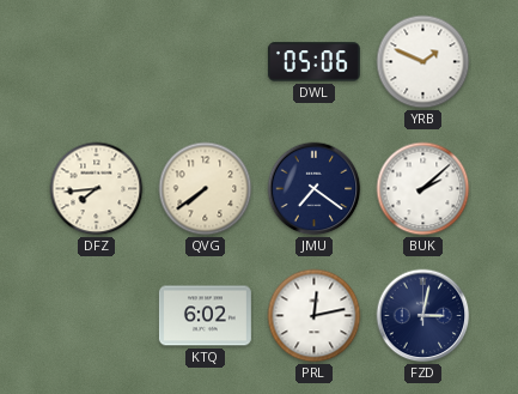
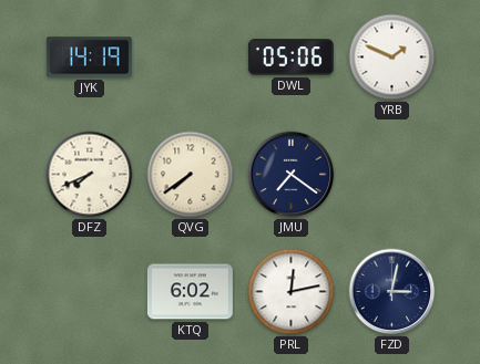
JYK: none -> 14:19 (89, 58)
DFZ: 7:44 -> 7:41 (90, 175)
BUK: 2:08 -> none (423, 189)
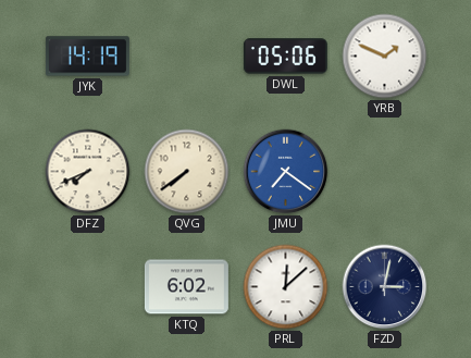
JMU dial: navy -> blue (286, 172)
PRL: 12:13 -> 12:08 (286, 287)
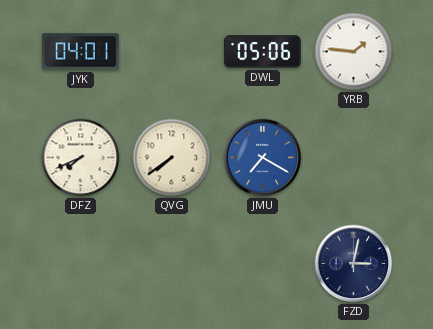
JYK: 14:19 -> 04:01 (80, 52)
YRB: 1:49 -> 1:46 (354, 52)
JMU: 7:21 -> 7:20 (263, 158)
KTQ: 6:02 -> none (186, 287)
PRL: 12:08 -> none (286, 287)
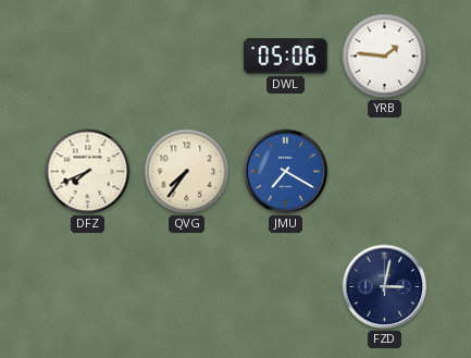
JYK: 04:01 -> none (80, 52)
QVG: 7:39 -> 7:36 (187, 172)
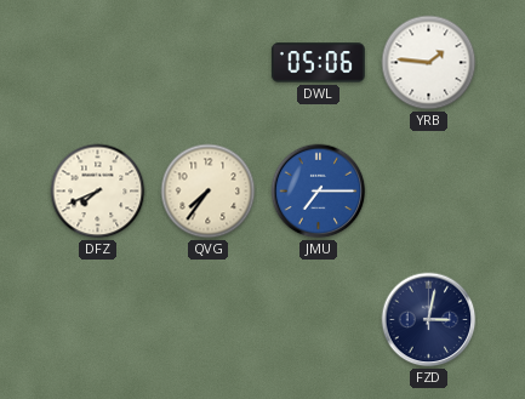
JMU: 7:20 -> 7:15 (319, 192)
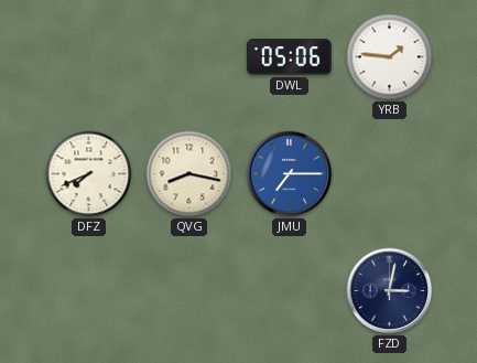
QVG: 7:36 -> 8:17 (189, 174)
